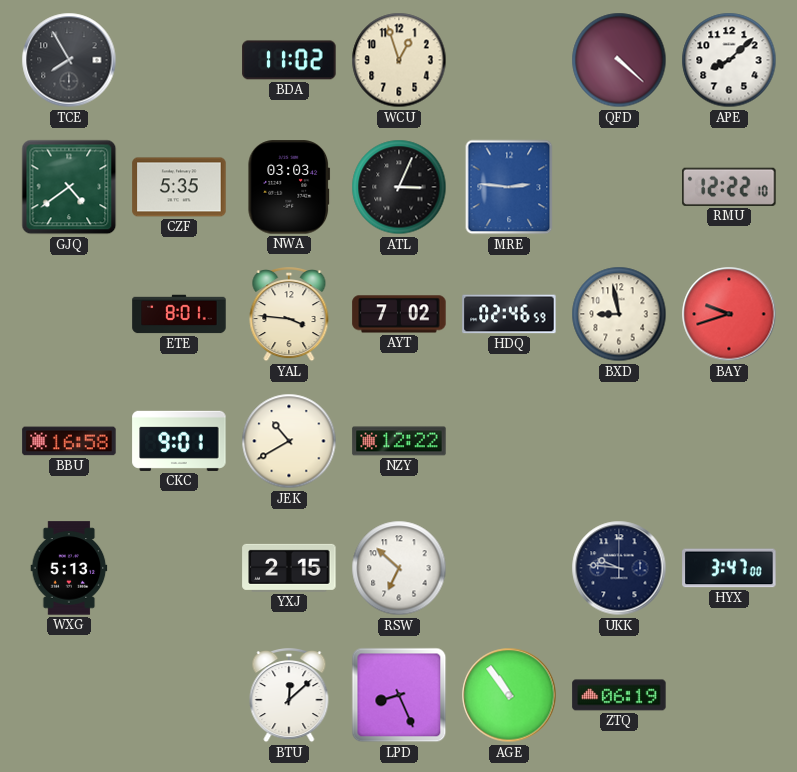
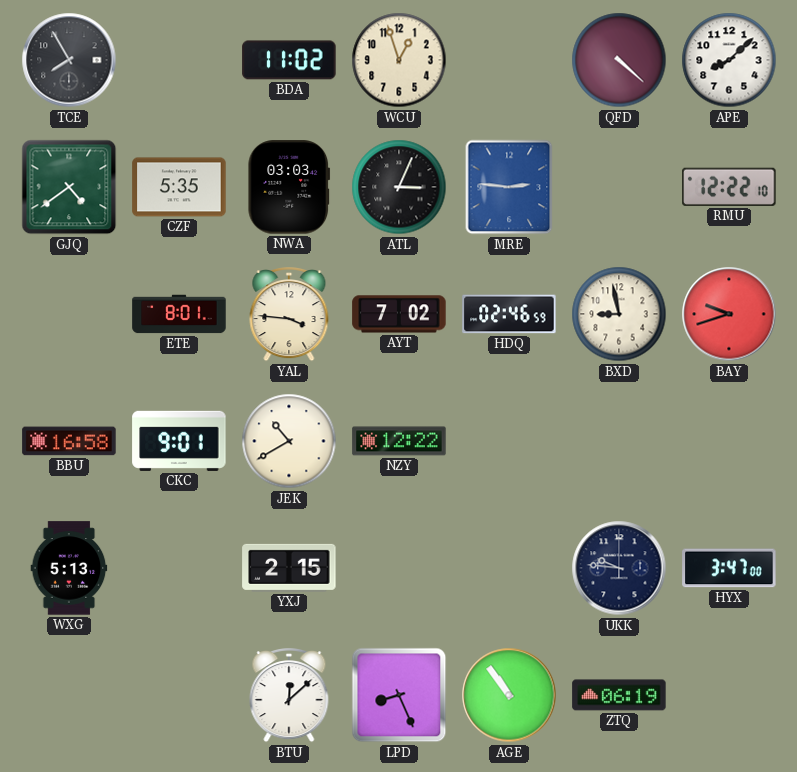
RSW: 6:52 -> none (399, 568)
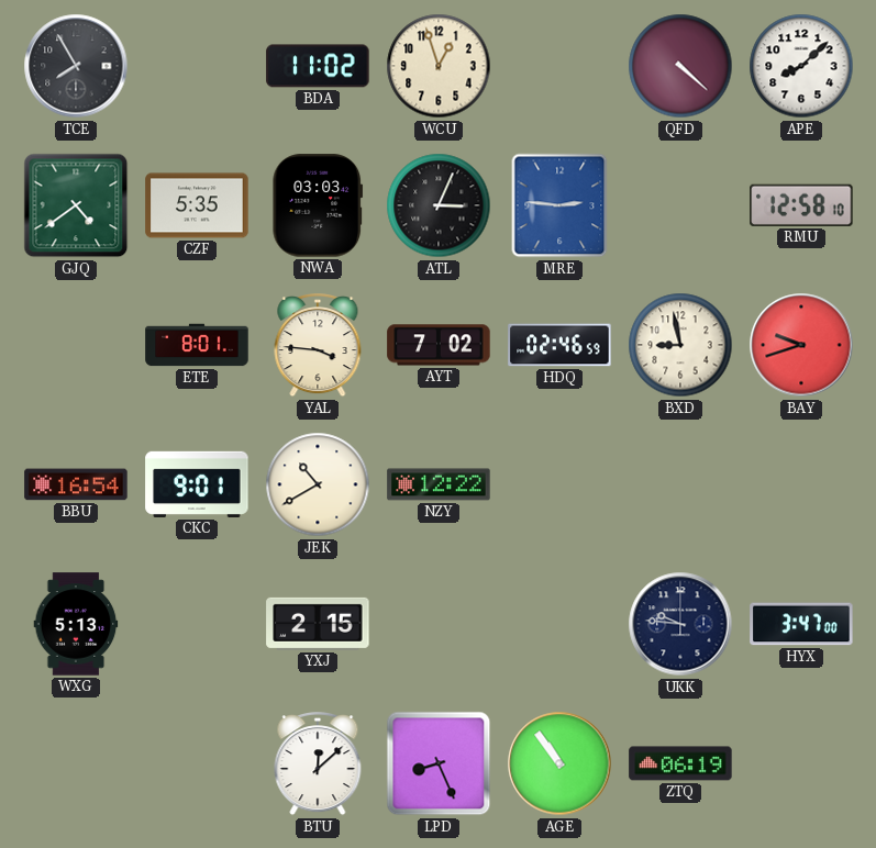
RMU: 12:22 -> 12:58 (801, 205)
BBU: 16:58 -> 16:54 (76, 484)
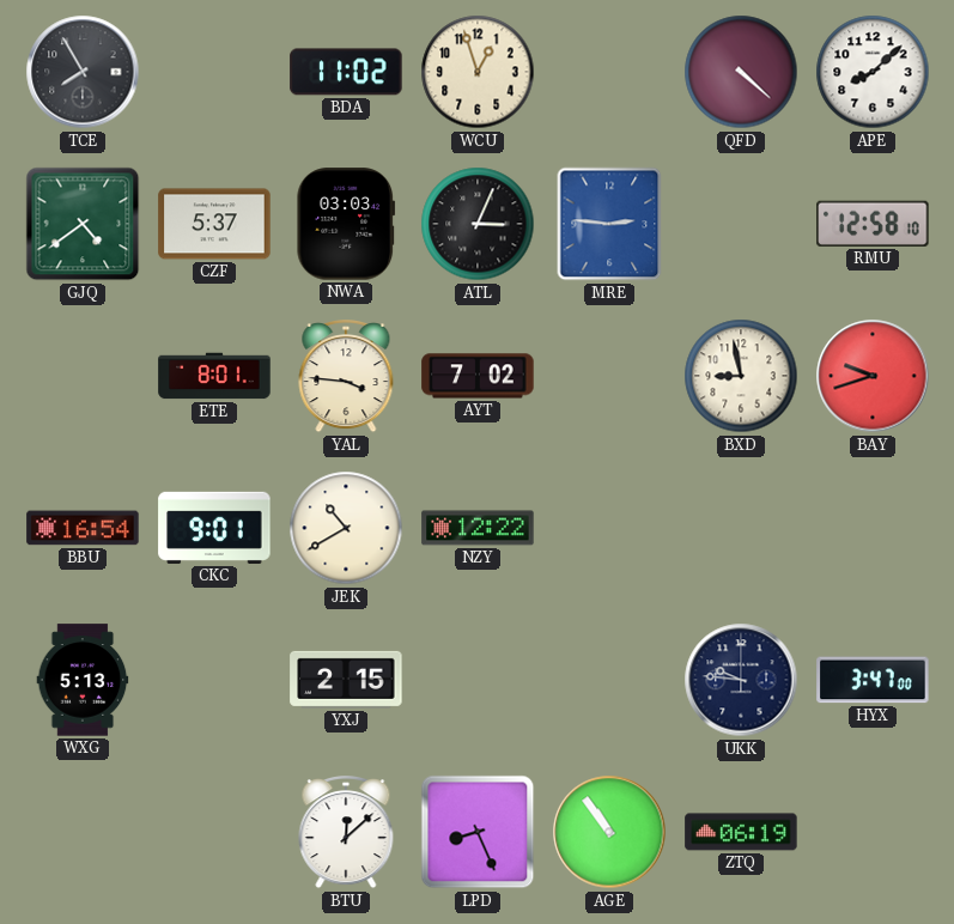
CZF: 5:35 -> 5:37 (214, 224)
HDQ: 02:46 -> none (559, 345)
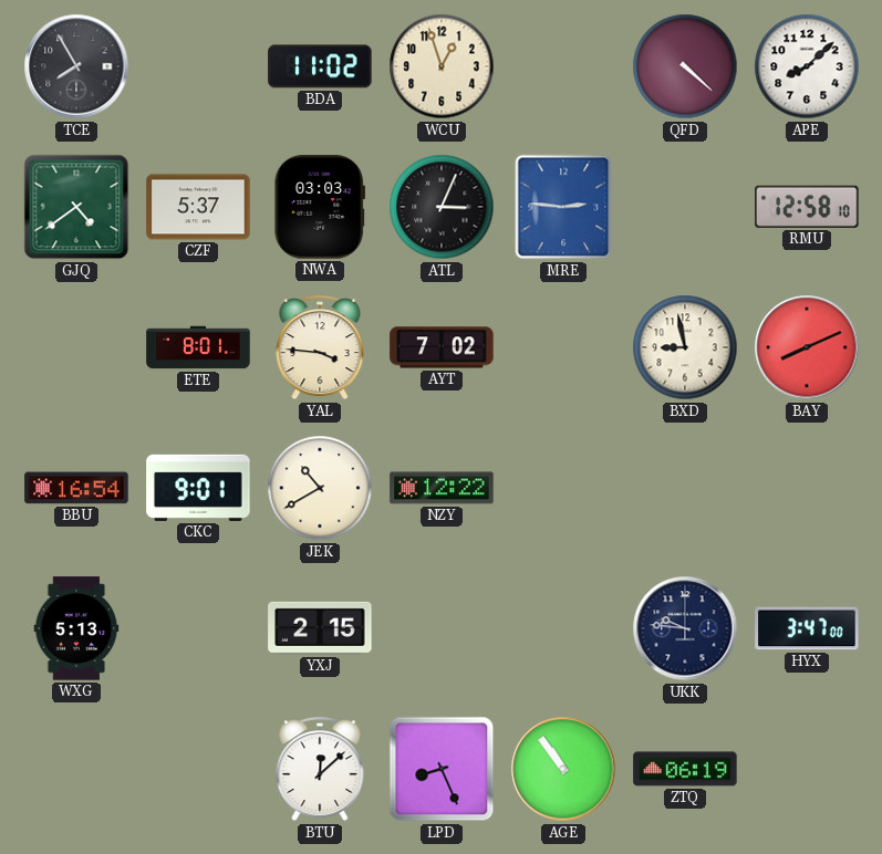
BAY: 9:42 -> 8:11 (807, 347)
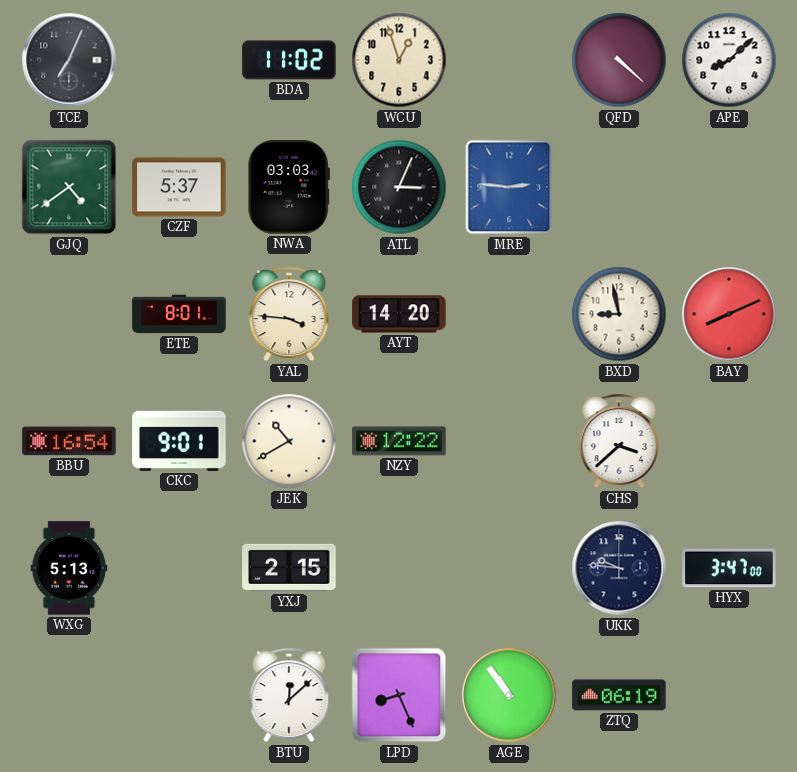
TCE: 7:55 -> 7:04 (69, 60)
RMU: 12:58 -> none (807, 207)
AYT: 7:02 -> 14:20 (399, 314)
CHS: none -> 3:38 (619, 442)
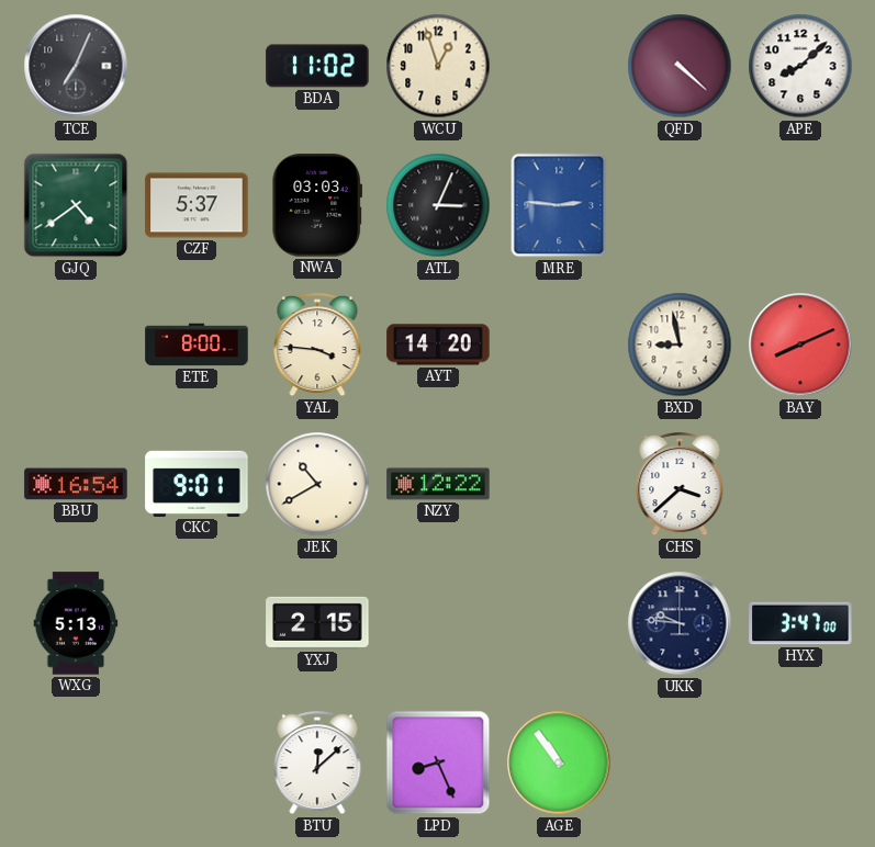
ETE: 8:01 -> 8:00 (197, 345)
ZTQ: 06:19 -> none (619, 695)
